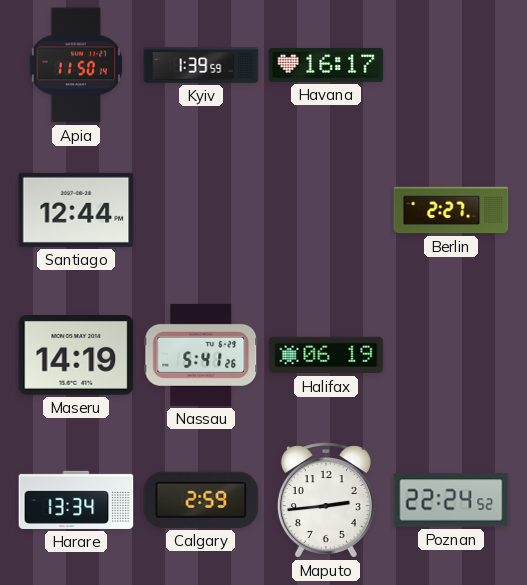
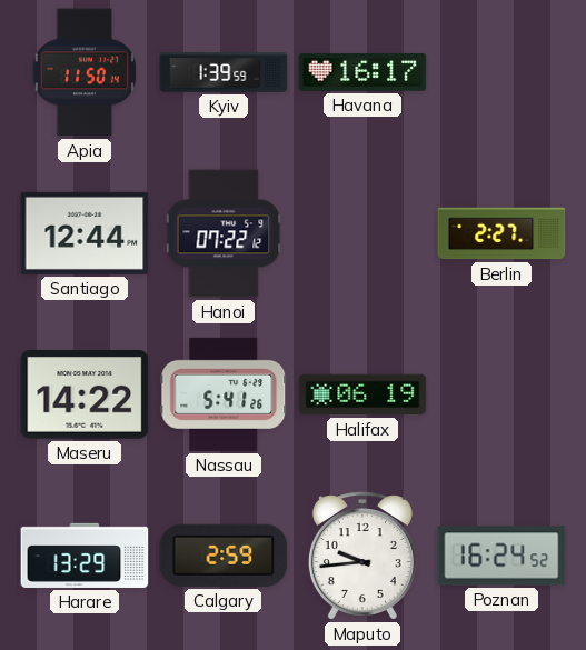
Hanoi: none -> 07:22 (224, 233)
Maseru: 14:19 -> 14:22 (85, 396)
Harare: 13:34 -> 13:29 (85, 556)
Maputo: 2:44 -> 9:44 (362, 556)
Poznan: 22:24 -> 16:24 (501, 556)
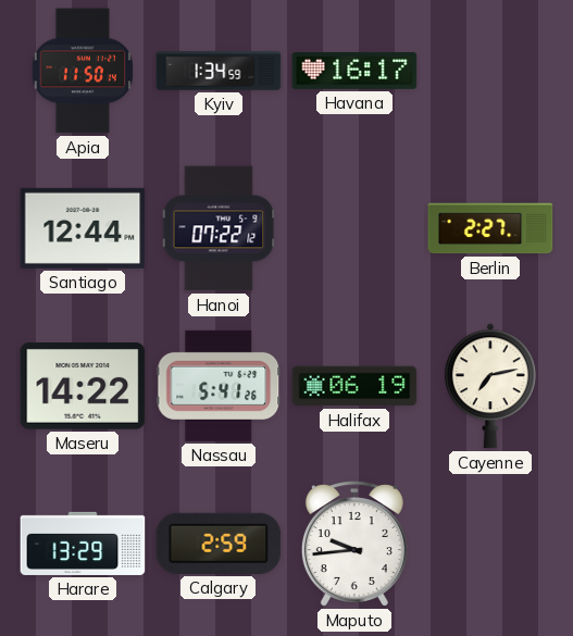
Kyiv: 1:39 -> 1:34 (219, 71)
Cayenne: none -> 7:13 (490, 386)
Poznan: 16:24 -> none (501, 556)
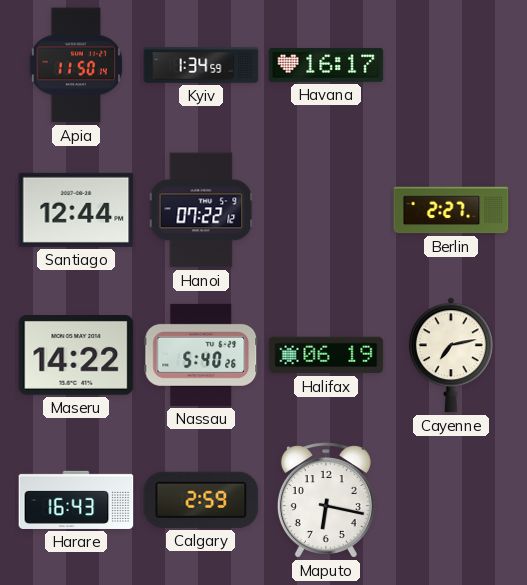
Nassau: 5:41 -> 5:40 (201, 355)
Harare: 13:29 -> 16:43 (76, 500)
Maputo: 9:44 -> 6:17 (326, 500)
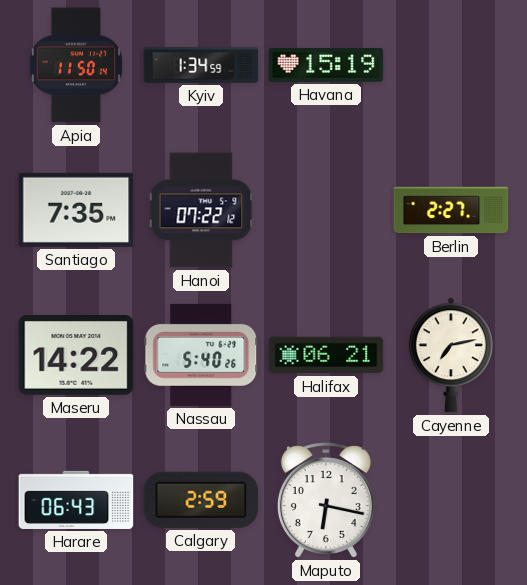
Havana: 16:17 -> 15:19 (326, 65)
Santiago: 12:44 -> 7:35 (76, 210)
Halifax: 06:19 -> 06:21 (326, 355)
Harare: 16:43 -> 06:43 (76, 500)
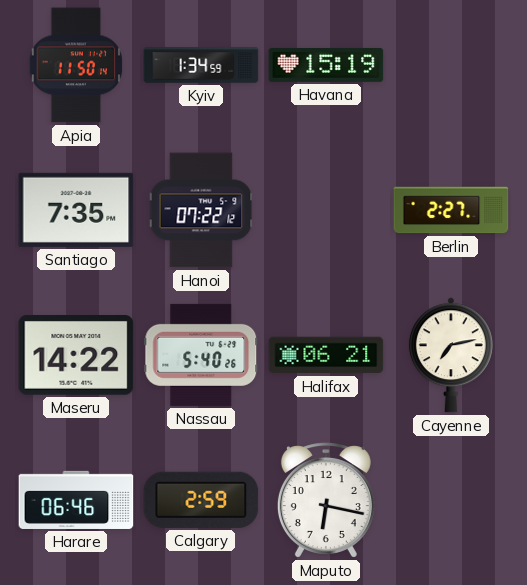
Harare: 06:43 -> 06:46 (76, 500)
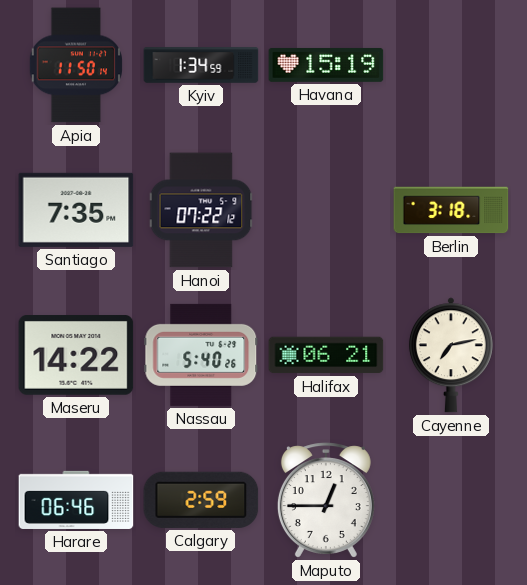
Berlin: 2:27 -> 3:18 (451, 210)
Maputo: 6:17 -> 12:45 (326, 500)
